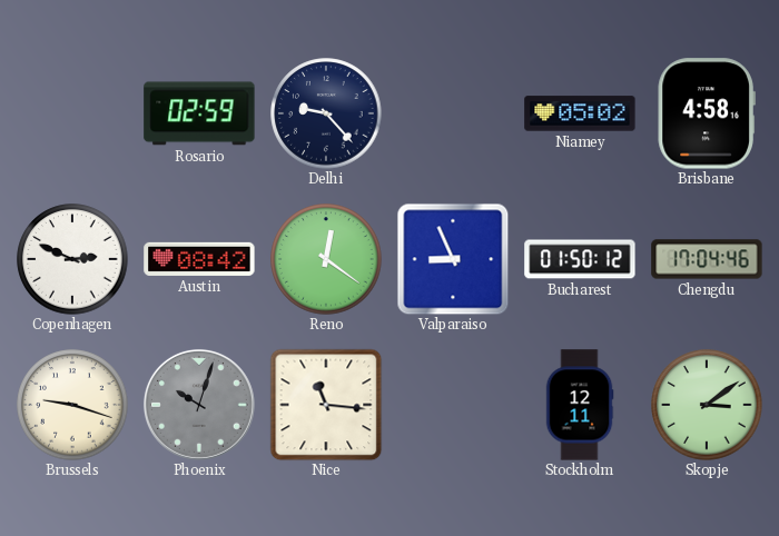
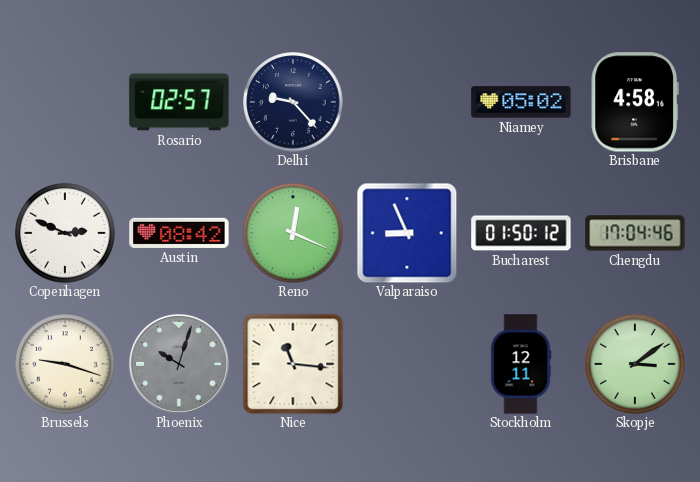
Rosario: 02:59 -> 02:57 (179, 102)
Reno: 12:21 -> 12:19 (293, 233)
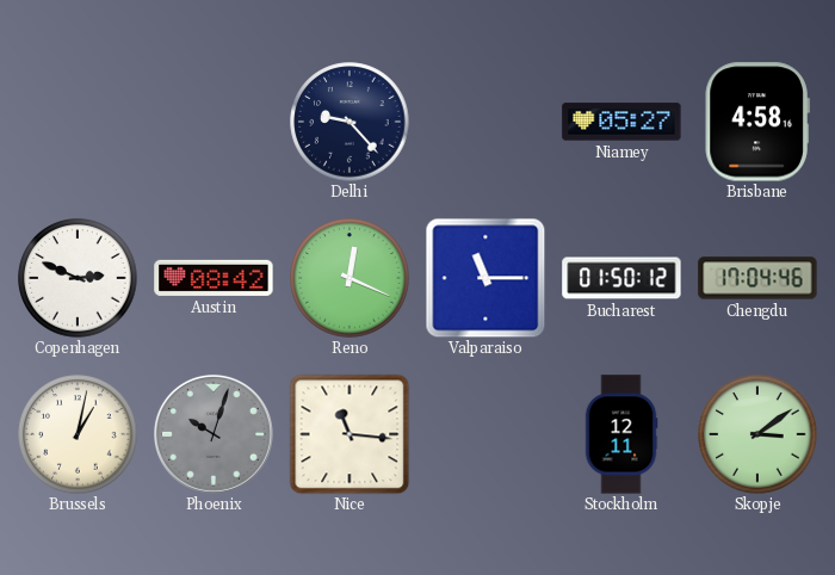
Rosario: 02:57 -> none (179, 102)
Niamey: 05:02 -> 05:27 (621, 122)
Valparaiso: 8:56 -> 11:15 (485, 278)
Brussels: 9:18 -> 1:02 (78, 434)
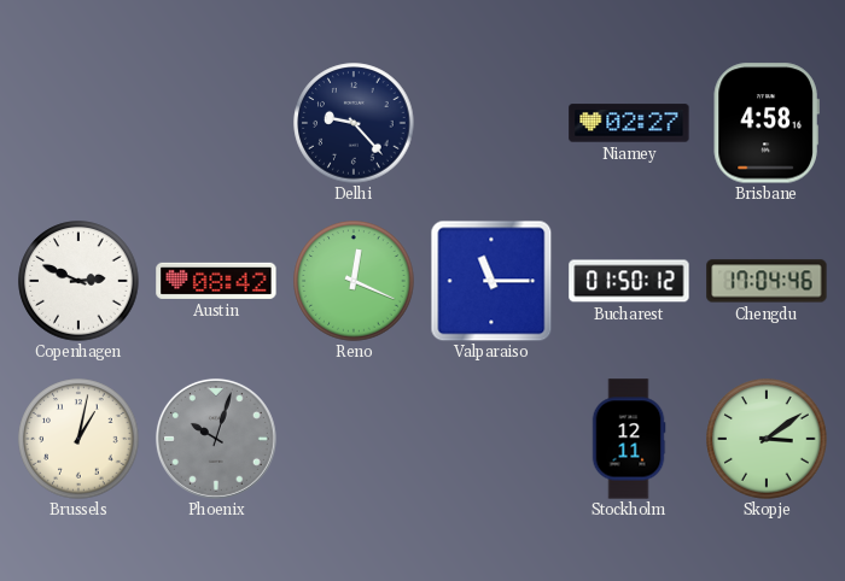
Niamey: 05:27 -> 02:27 (629, 123)
Nice: 11:16 -> none (350, 434)
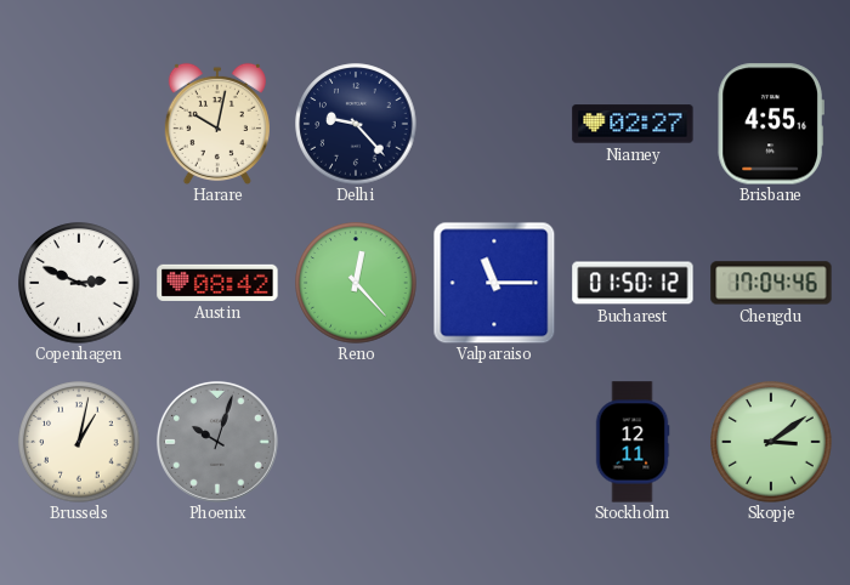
Harare: none -> 10:02 (217, 124)
Brisbane: 4:58 -> 4:55 (771, 124)
Reno: 12:19 -> 12:23 (356, 283)
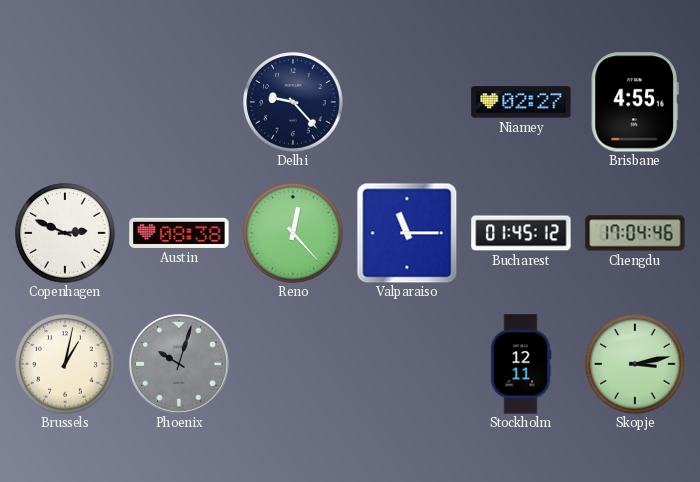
Harare: 10:02 -> none (217, 124)
Austin: 08:42 -> 08:38 (179, 233)
Bucharest: 01:50 -> 01:45 (521, 233)
Skopje: 3:09 -> 3:13 (635, 364)
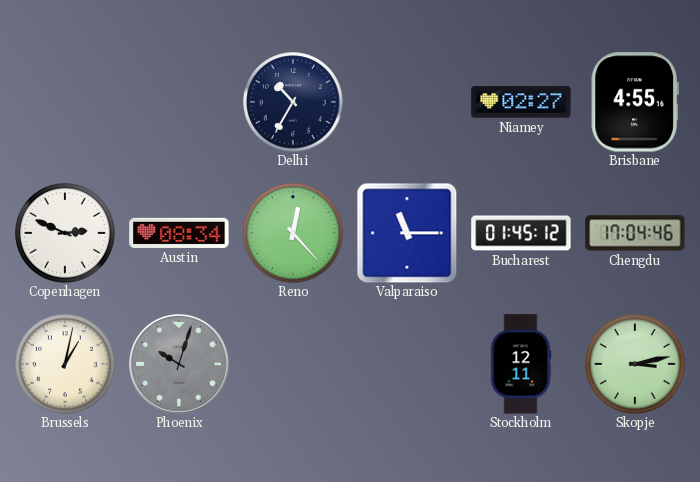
Delhi: 9:23 -> 10:35 (293, 102)
Austin: 08:38 -> 08:34 (179, 233)
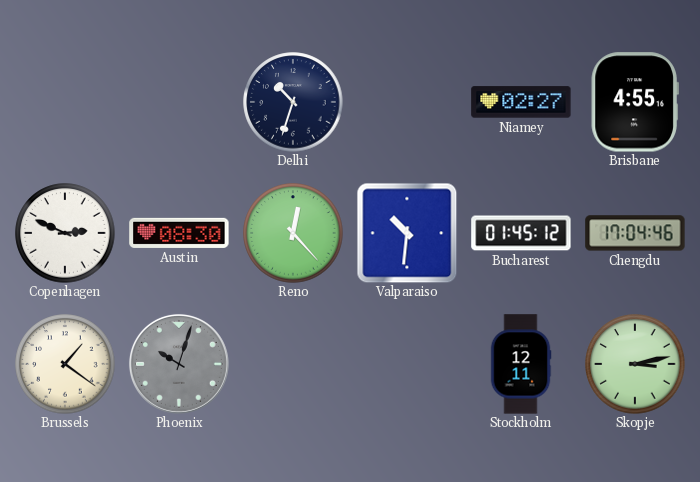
Delhi: 10:35 -> 10:33 (293, 102)
Austin: 08:34 -> 08:30 (179, 233)
Valparaiso: 11:15 -> 10:31 (407, 233)
Brussels: 1:02 -> 1:21 (65, 364)
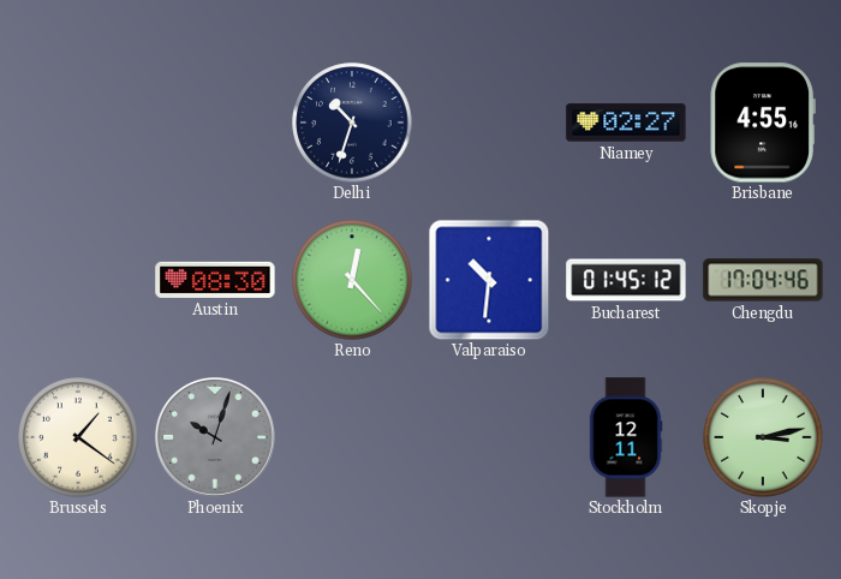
Copenhagen: 2:49 -> none (65, 233)
